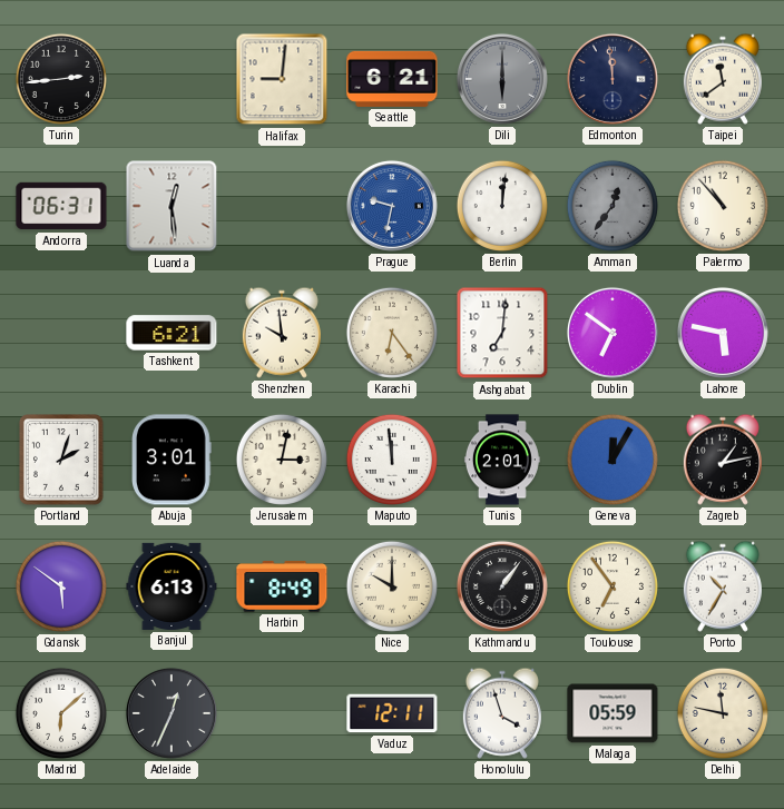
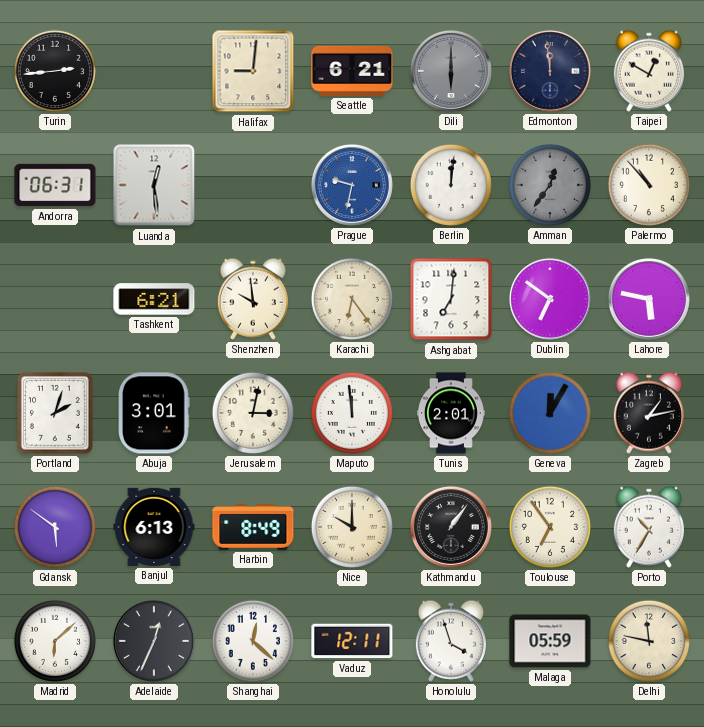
Taipei: 11:39 -> 12:50 (649, 71)
Shanghai: none -> 12:22 (253, 641)
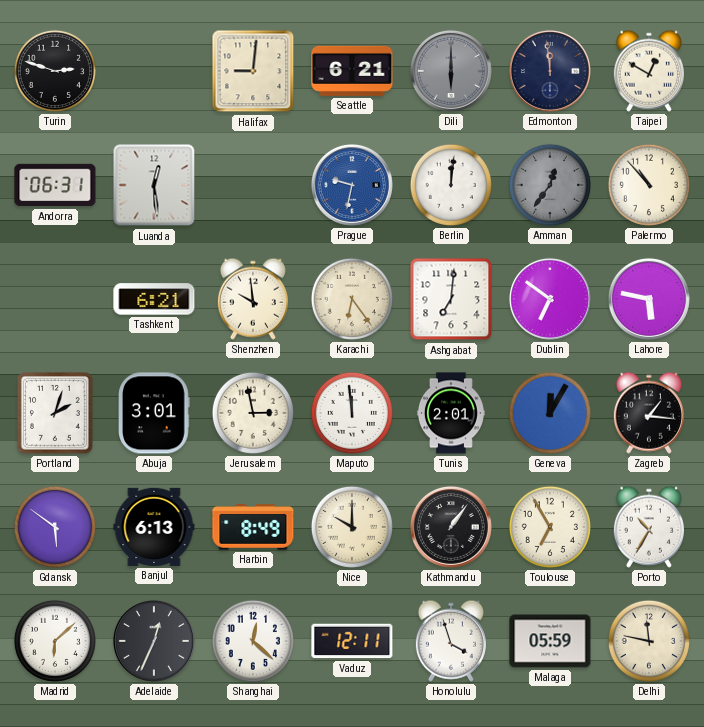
Turin: 2:44 -> 2:48 (55, 71)
Jerusalem: 3:02 -> 2:58 (253, 413)
Zagreb: 1:13 -> 1:16 (649, 413)
Toulouse: 6:54 -> 6:55 (550, 527)
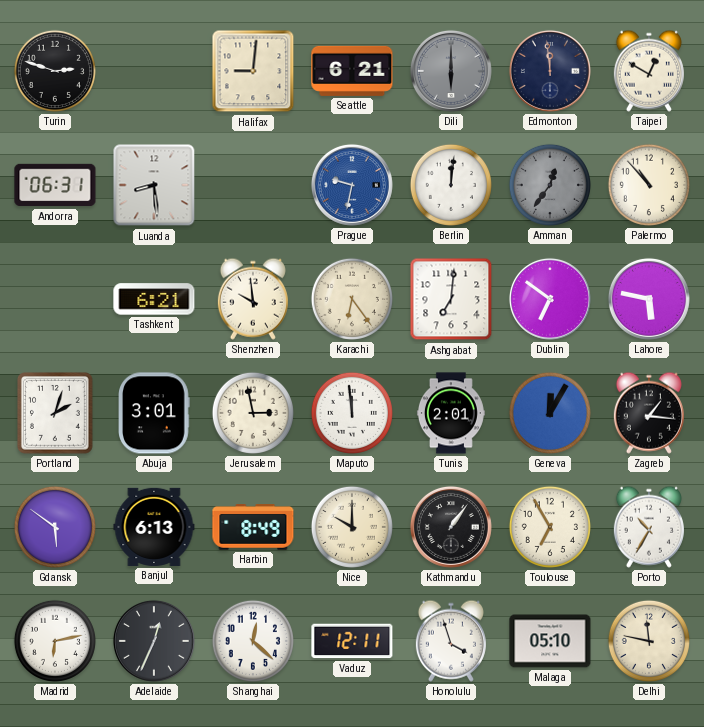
Luanda: 12:29 -> 8:29 (154, 185)
Madrid: 6:08 -> 6:13 (55, 641)
Malaga: 05:59 -> 05:10 (550, 641)
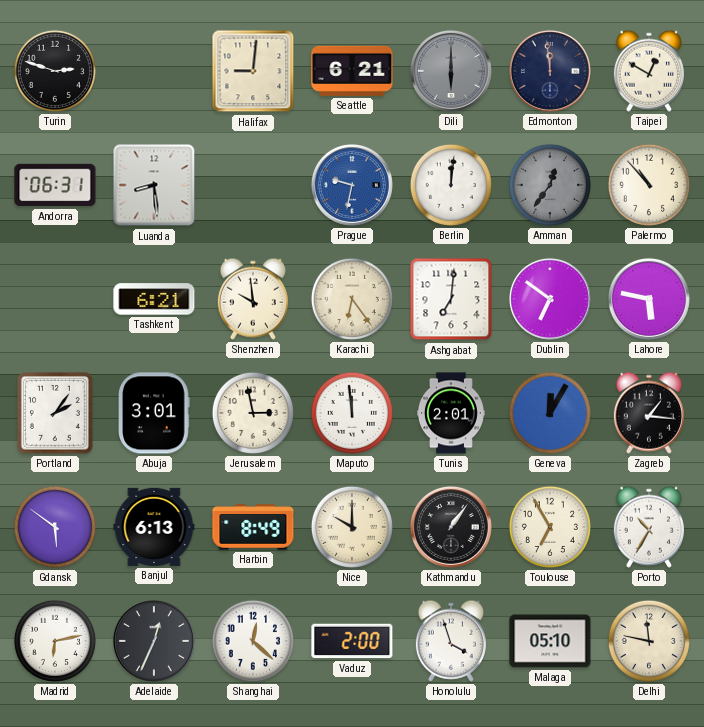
Portland: 2:03 -> 2:06 (56, 414)
Vaduz: 12:11 -> 2:00 (352, 641)
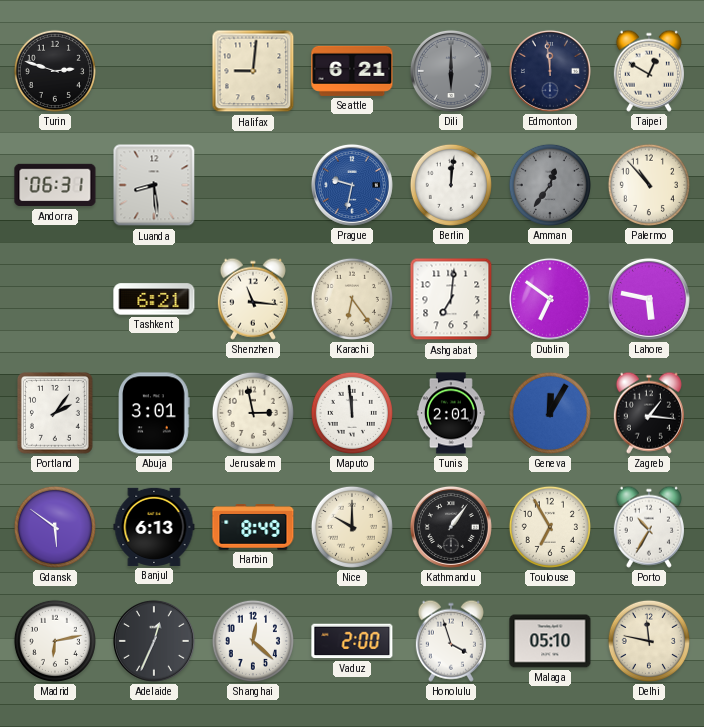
Shenzhen: 9:59 -> 11:16 (253, 299)
